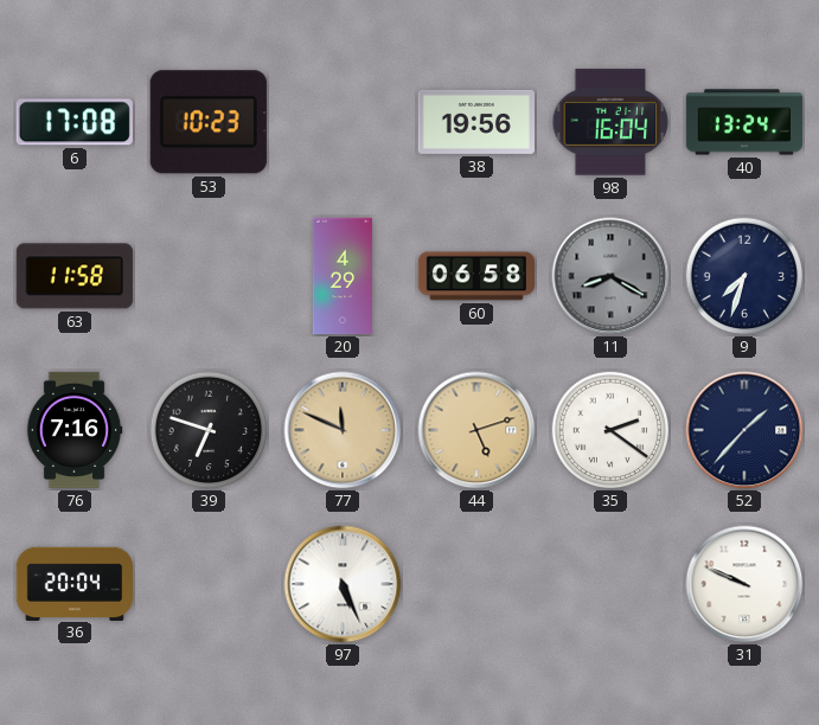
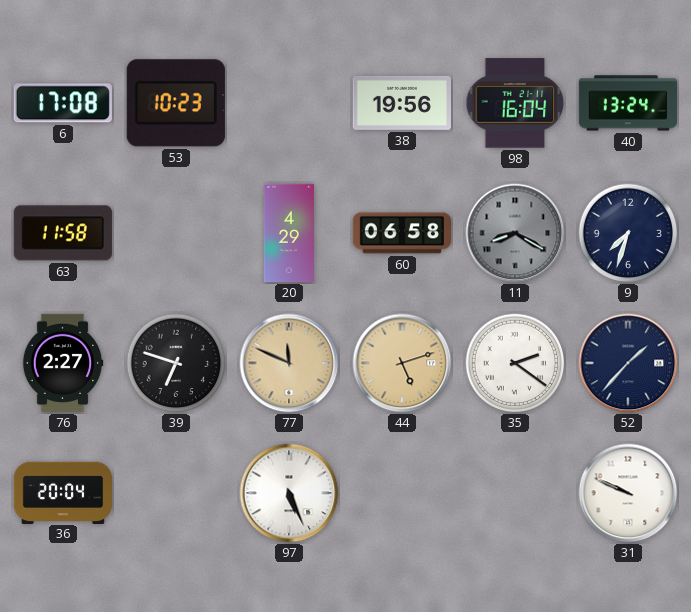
76: 7:16 -> 2:27 (63, 363)
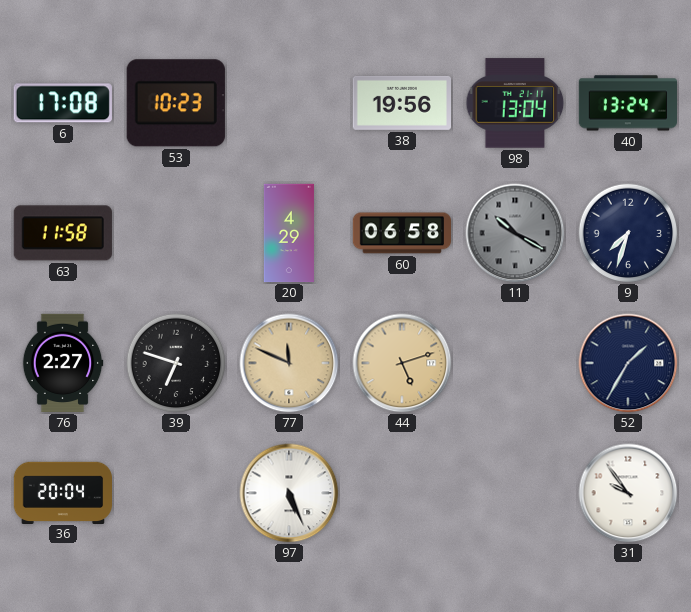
98: 16:04 -> 13:04 (515, 103)
11: 8:20 -> 10:20 (515, 233)
35: 2:21 -> none (515, 363)
52: 1:37 -> 1:35 (628, 363)
31: 9:49 -> 9:54 (628, 493)
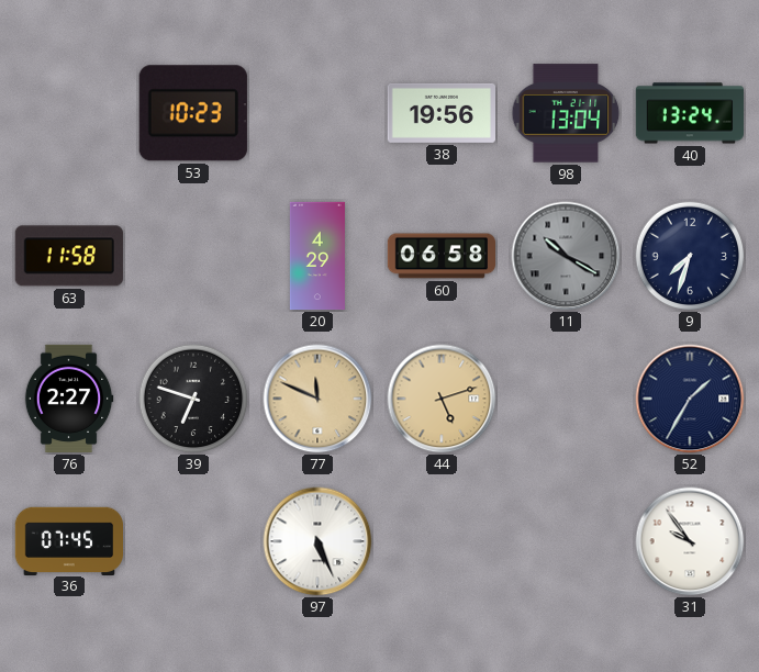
6: 17:08 -> none (63, 103)
36: 20:04 -> 07:45 (68, 540)
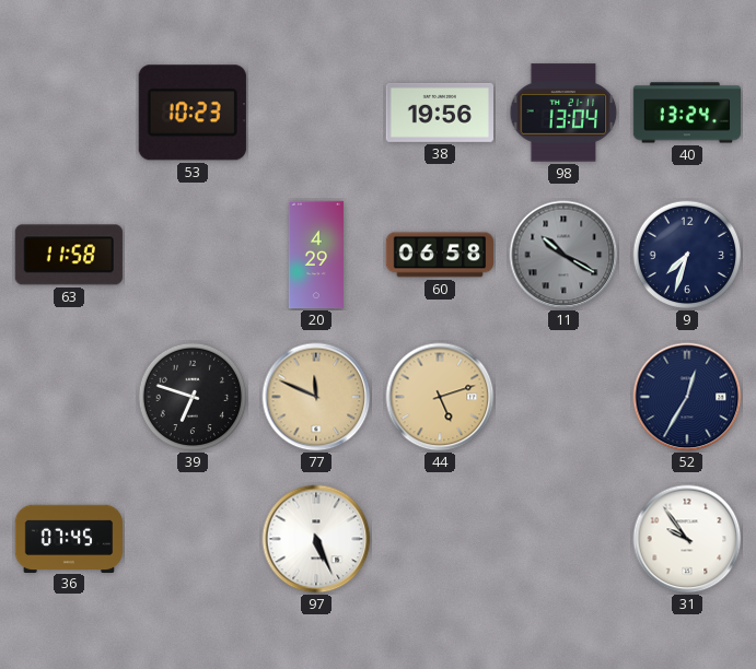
76: 2:27 -> none (69, 399)
52: 1:35 -> 12:35 (687, 397)
